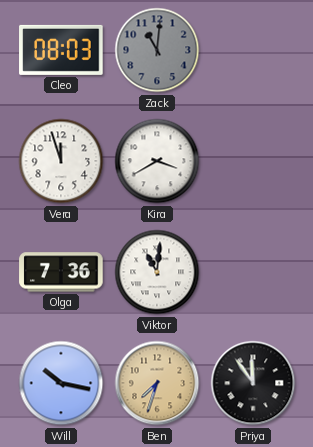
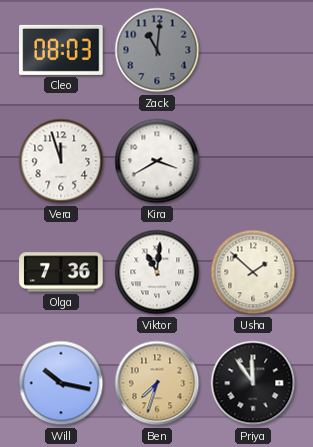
Usha: none -> 1:52 (253, 272)
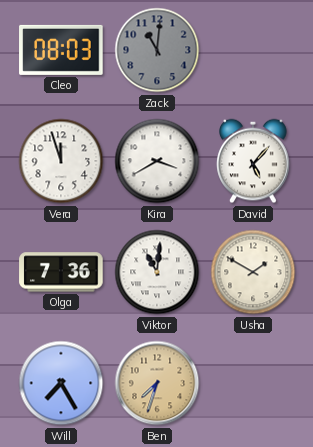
David: none -> 5:07 (253, 161)
Usha: 1:52 -> 1:50 (253, 272)
Will: 10:17 -> 7:25 (61, 383)
Priya: 11:54 -> none (253, 383)
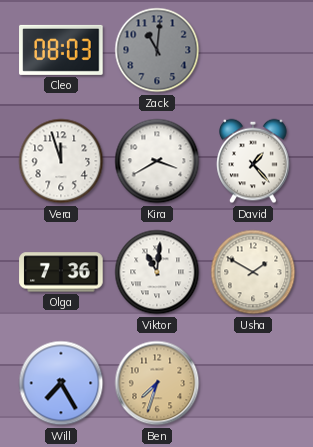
David: 5:07 -> 1:23 (253, 161)
